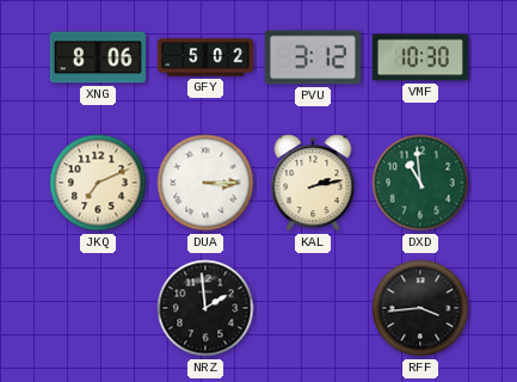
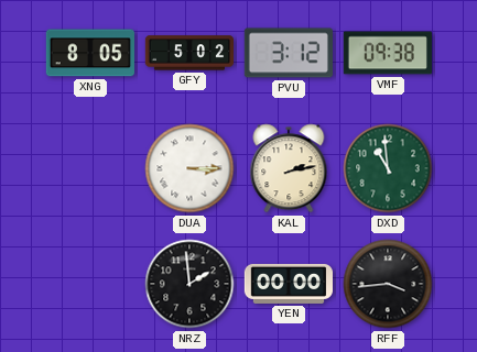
XNG: 8:06 -> 8:05 (90, 53)
VMF: 10:30 -> 09:38 (388, 53)
JKQ: 7:11 -> none (98, 183)
YEN: none -> 00:00 (288, 284)
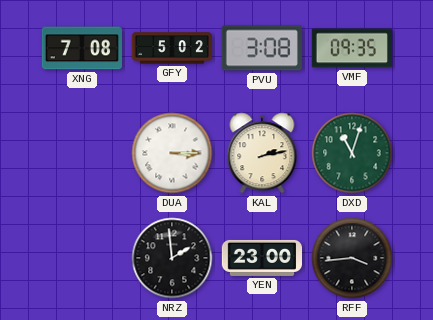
XNG: 8:05 -> 7:08 (82, 48)
PVU: 3:12 -> 3:08 (262, 48)
VMF: 09:38 -> 09:35 (352, 48)
DXD: 10:59 -> 11:03 (352, 153)
YEN: 00:00 -> 23:00 (261, 258)
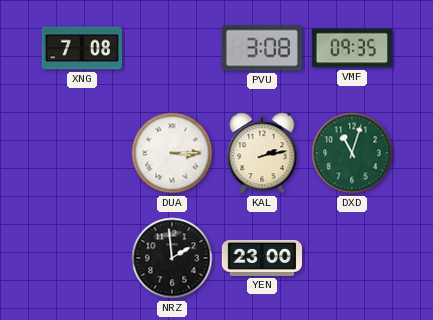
GFY: 5:02 -> none (171, 48)
RFF: 3:44 -> none (352, 258)
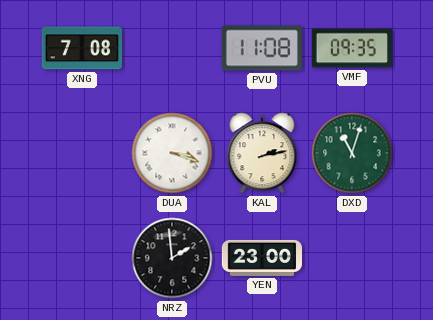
PVU: 3:08 -> 11:08 (262, 48)
DUA: 3:15 -> 3:18 (172, 153)
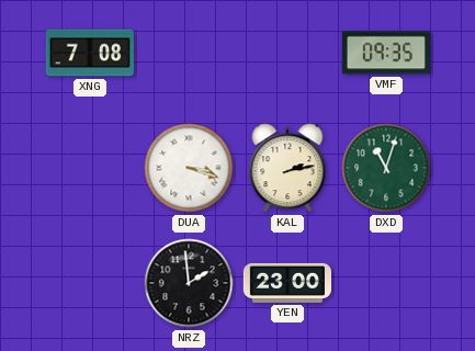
PVU: 11:08 -> none (262, 48)
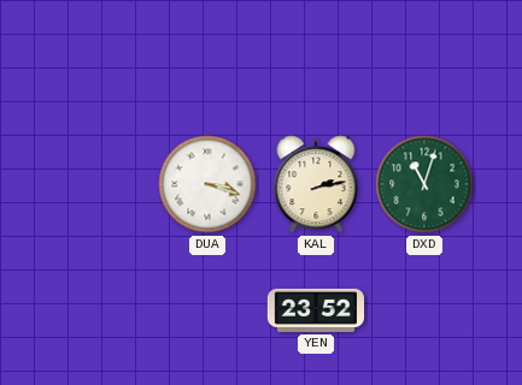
XNG: 7:08 -> none (90, 53)
VMF: 09:35 -> none (386, 53)
NRZ: 1:59 -> none (189, 283)
YEN: 23:00 -> 23:52 (315, 310)
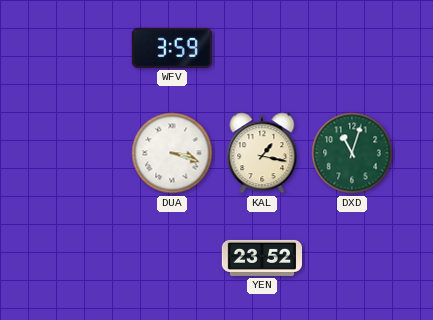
WFV: none -> 3:59 (172, 48)
KAL: 2:13 -> 1:17 (262, 153)
